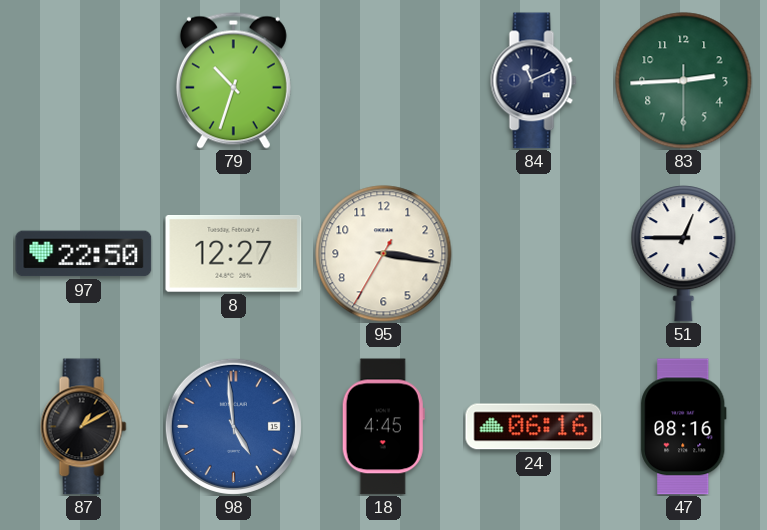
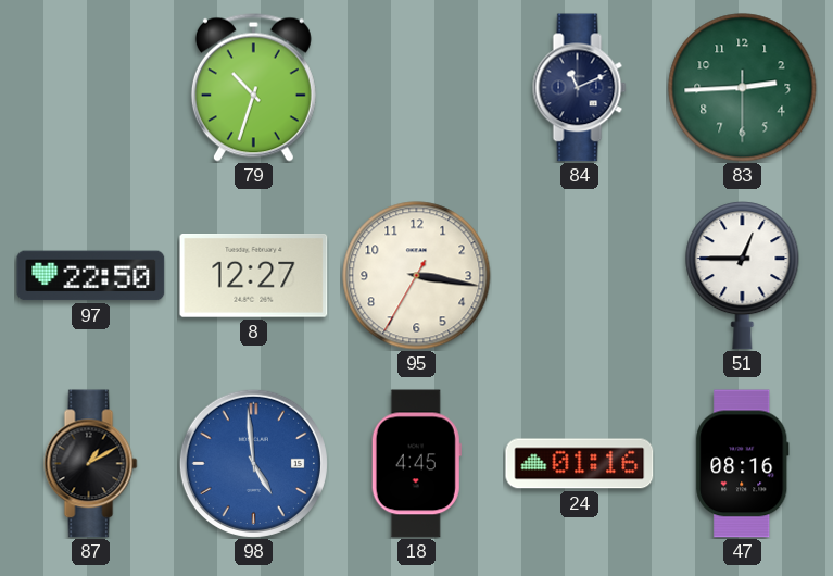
24: 06:16 -> 01:16 (580, 464)
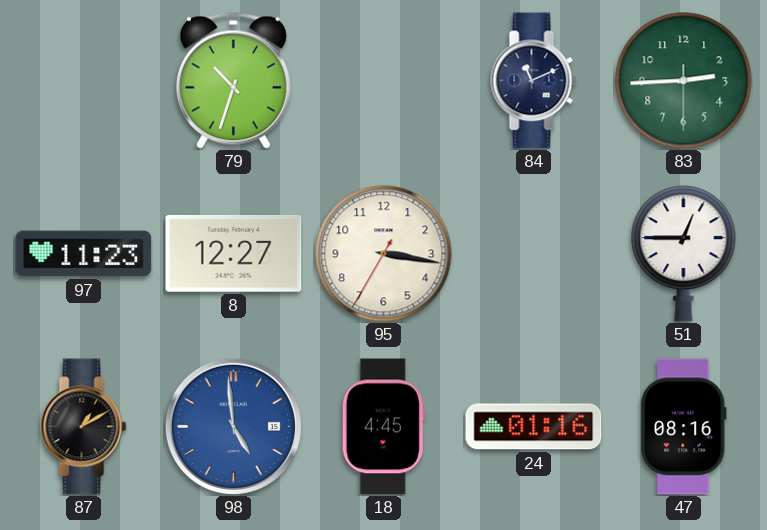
97: 22:50 -> 11:23 (84, 254)
